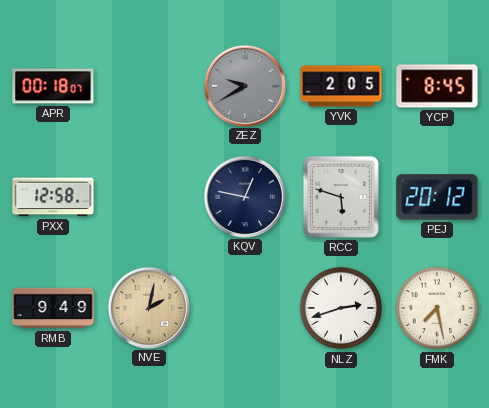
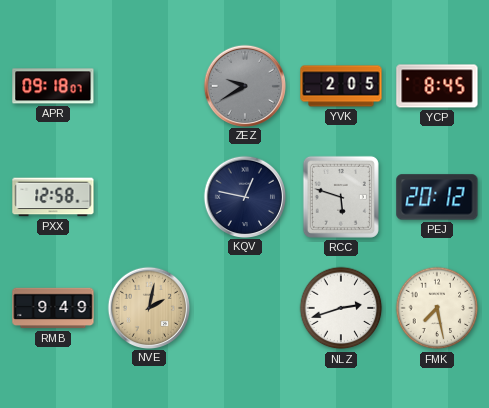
APR: 00:18 -> 09:18 (53, 86)
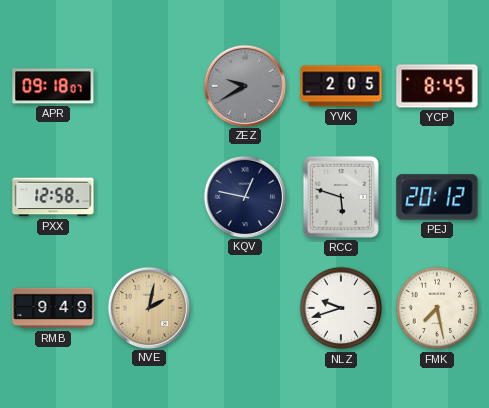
NLZ: 2:42 -> 9:42 (341, 308)
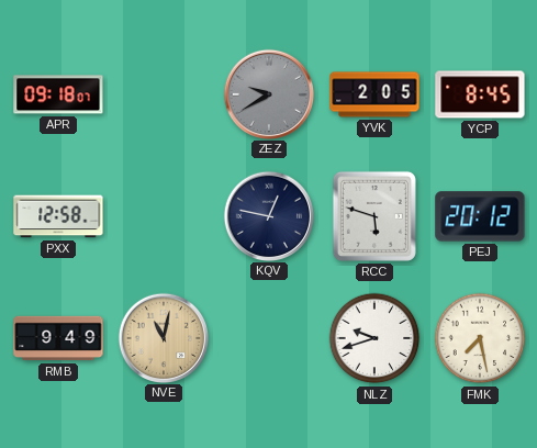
NVE: 2:02 -> 11:02 (163, 337)
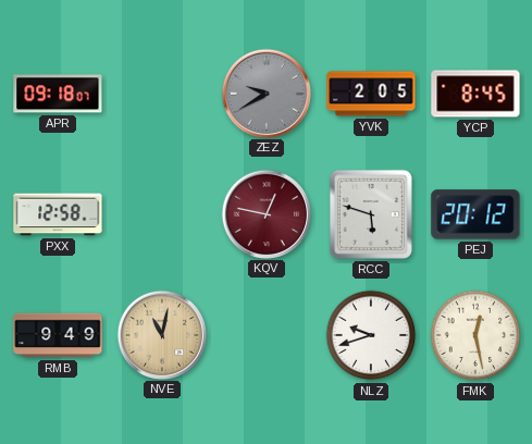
KQV dial: navy -> burgundy (265, 213)
FMK: 7:28 -> 12:28 (475, 335)
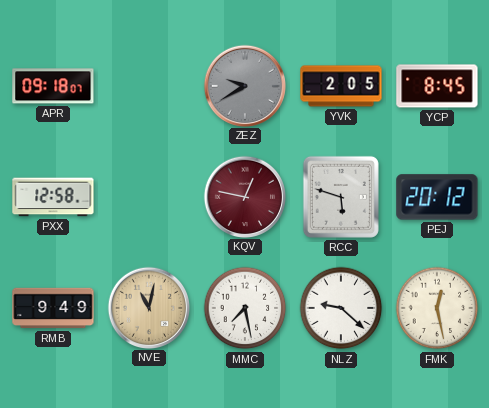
MMC: none -> 7:28 (245, 308)
NLZ: 9:42 -> 9:22 (341, 308)
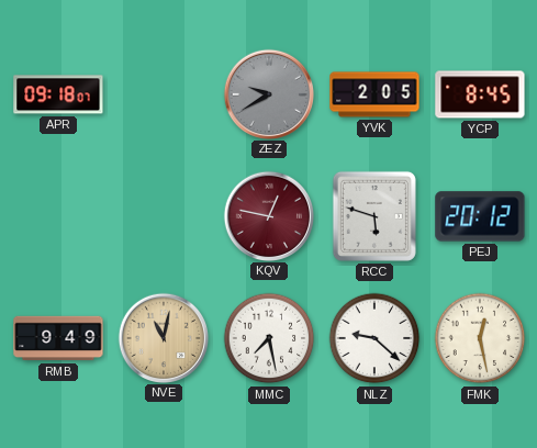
PXX: 12:58 -> none (53, 197)
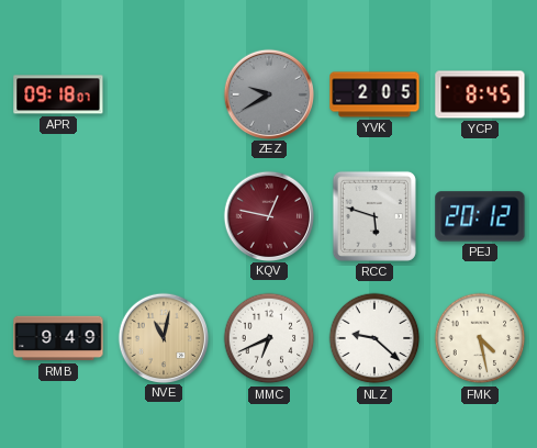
MMC: 7:28 -> 6:41 (269, 338)
FMK: 12:28 -> 4:28 (480, 338)
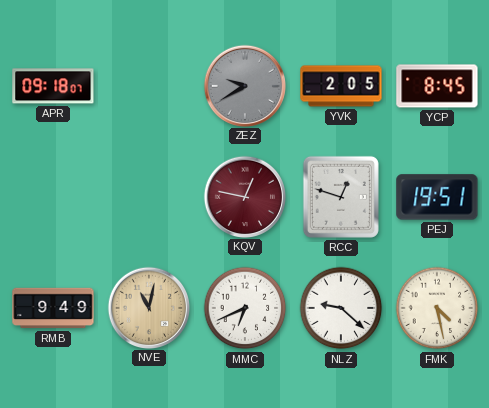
RCC: 5:48 -> 12:48 (341, 197)
PEJ: 20:12 -> 19:51 (437, 197)
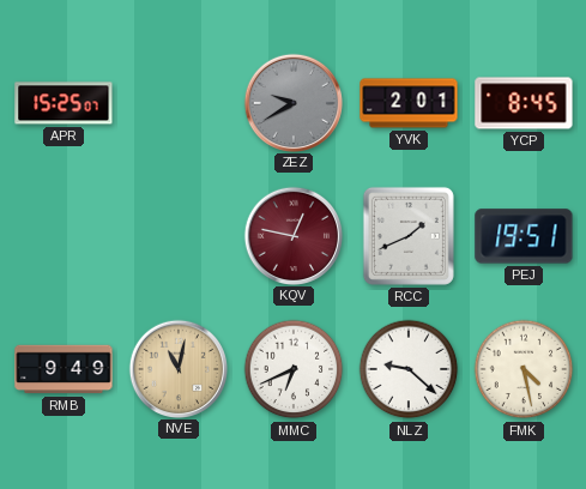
APR: 09:18 -> 15:25 (64, 103)
YVK: 2:05 -> 2:01 (409, 103)
RCC: 12:48 -> 1:41 (409, 236)
